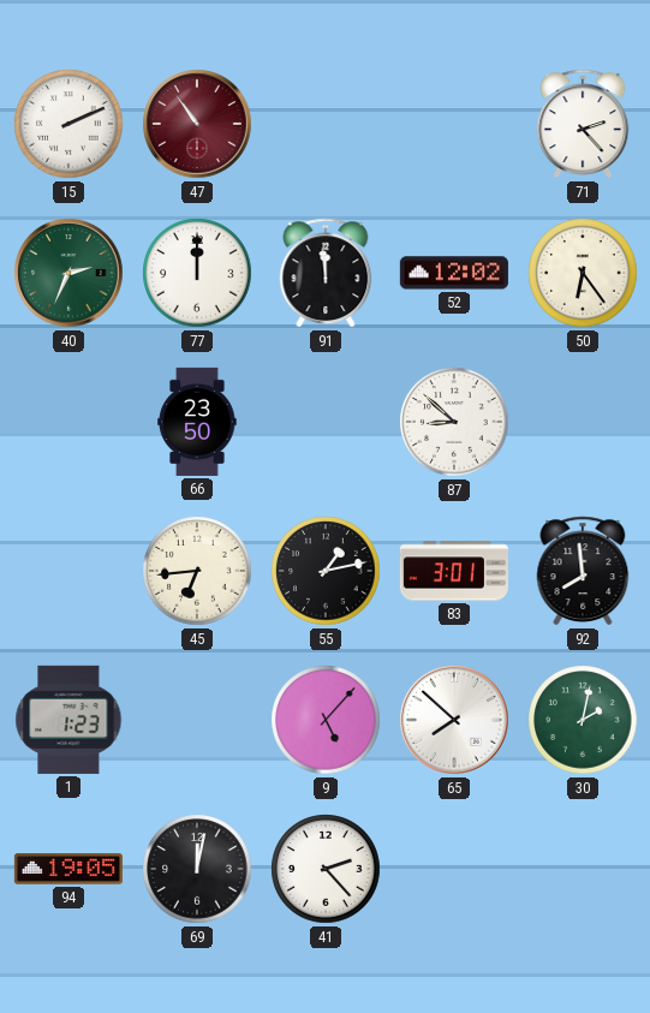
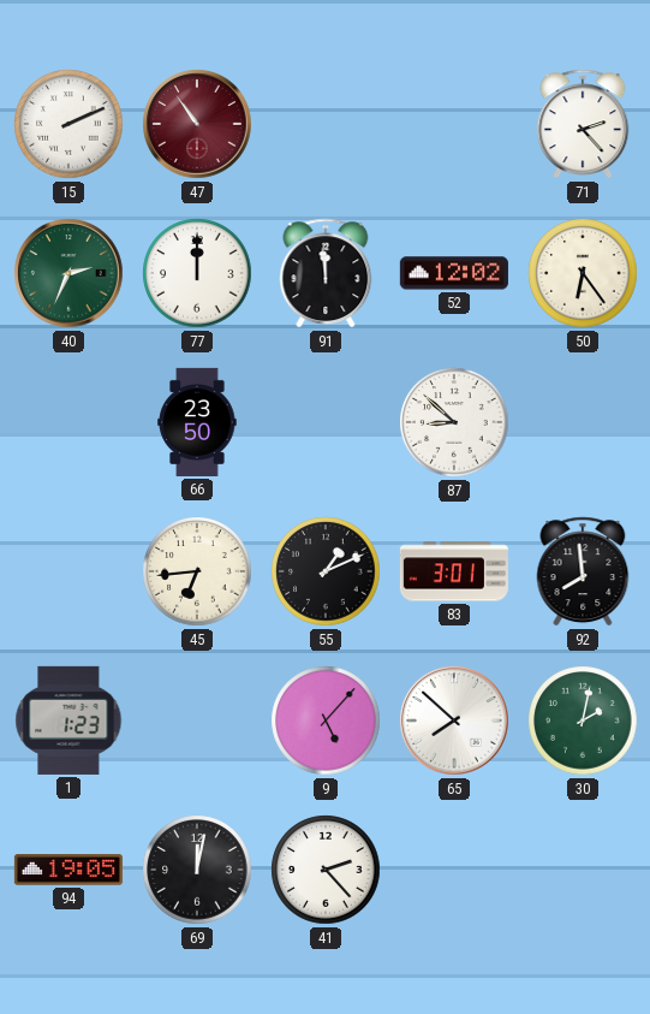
55: 1:13 -> 1:11 (326, 571)
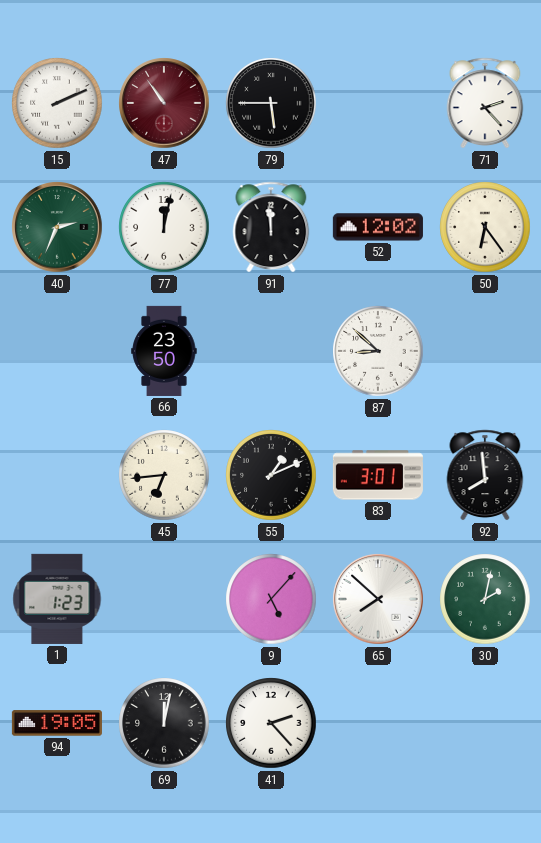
79: none -> 5:45 (271, 103)
77: 12:00 -> 12:02 (164, 227)
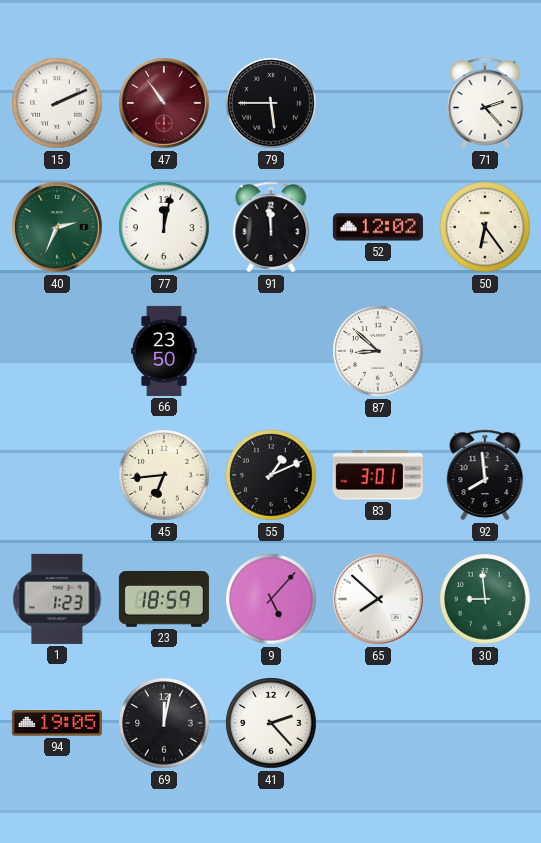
23: none -> 18:59 (164, 600)
30: 2:02 -> 8:59 (485, 599)
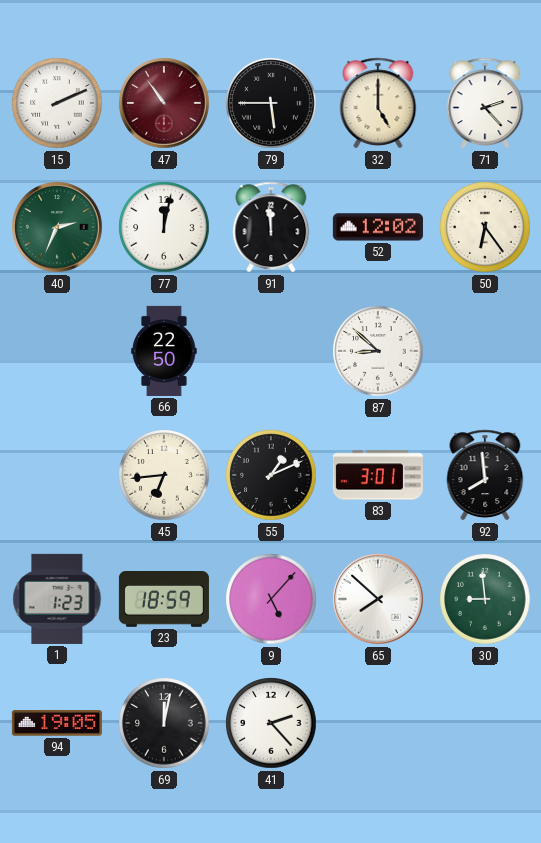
32: none -> 5:00 (378, 103)
66: 23:50 -> 22:50 (164, 351)
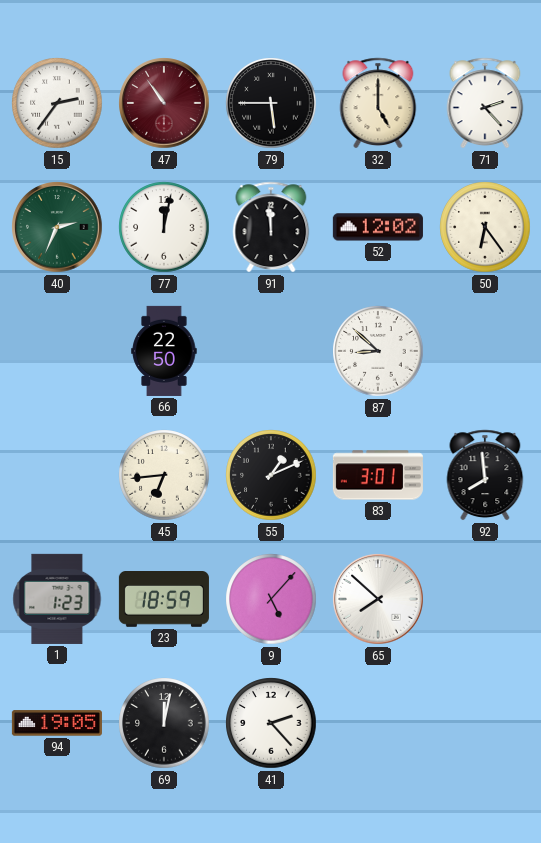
15: 2:11 -> 2:36 (57, 103)
30: 8:59 -> none (485, 599)
